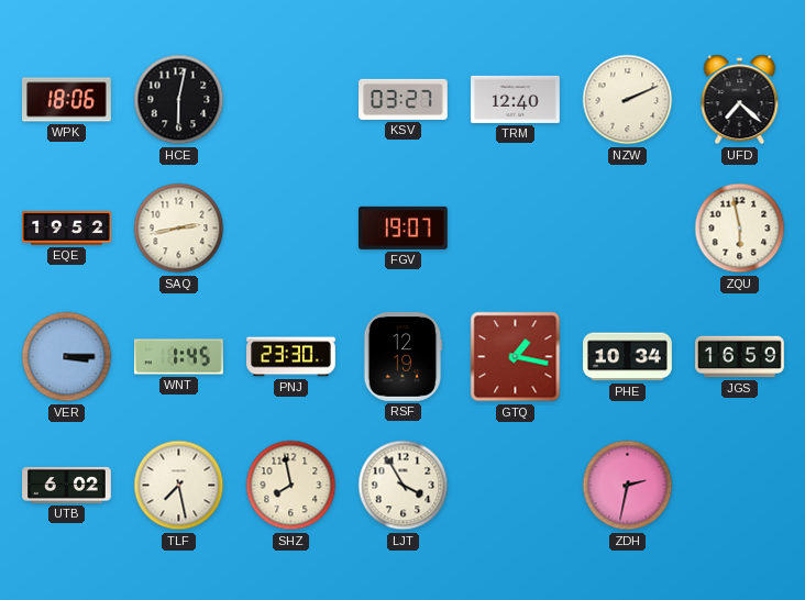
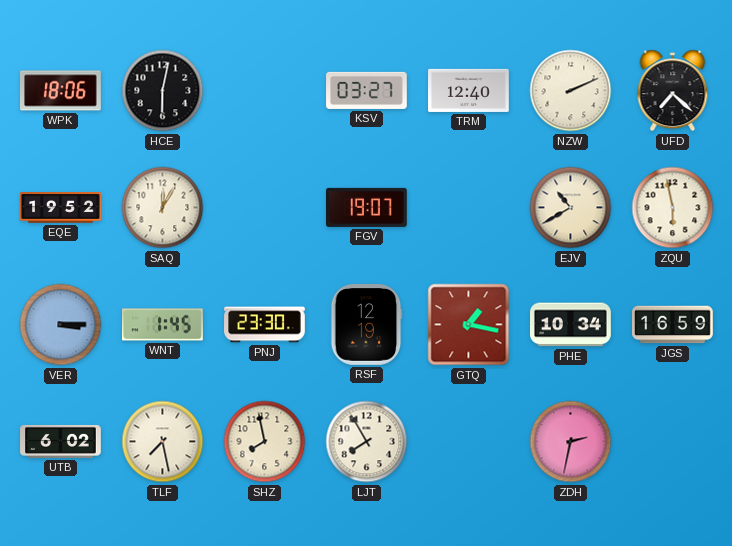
SAQ: 2:43 -> 12:05 (163, 208)
EJV: none -> 10:40 (571, 208)
LJT: 3:55 -> 7:55 (367, 442)
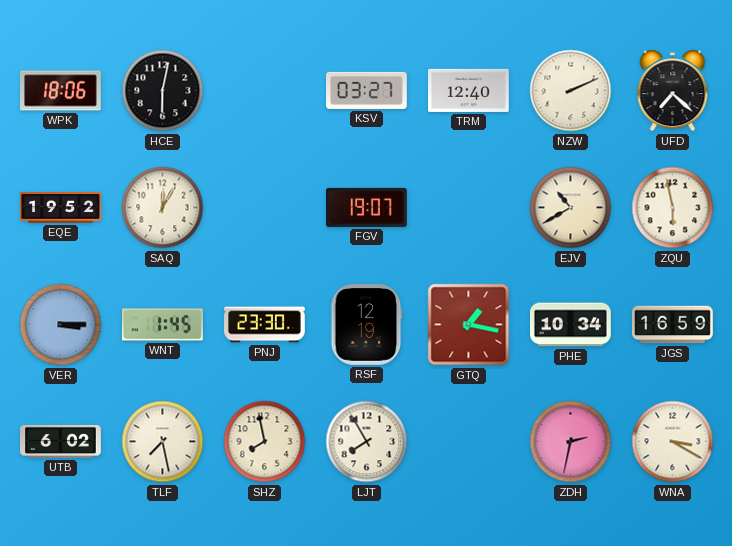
WNA: none -> 3:20 (673, 442)
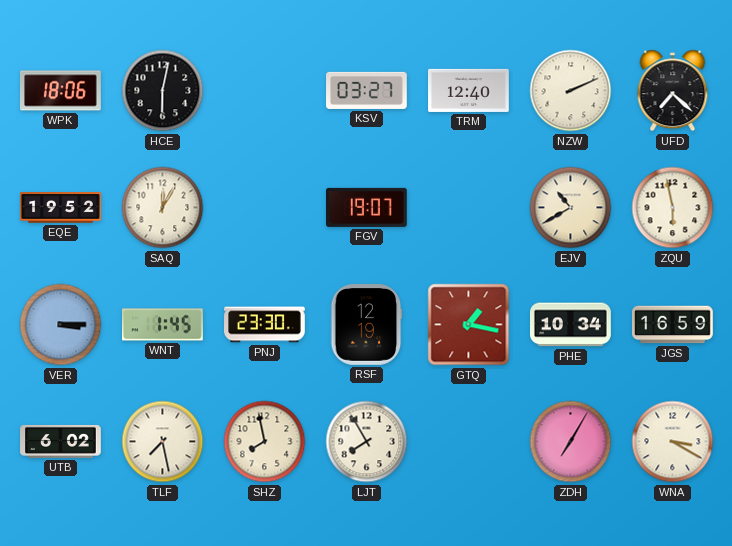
ZDH: 2:32 -> 7:05 (571, 442)
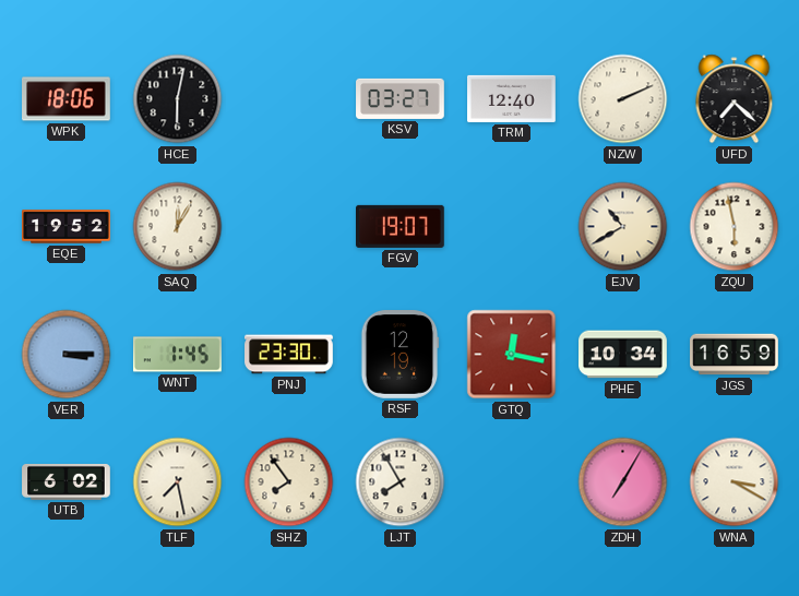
GTQ: 1:17 -> 12:17 (512, 355)
SHZ: 7:58 -> 7:54 (289, 482)
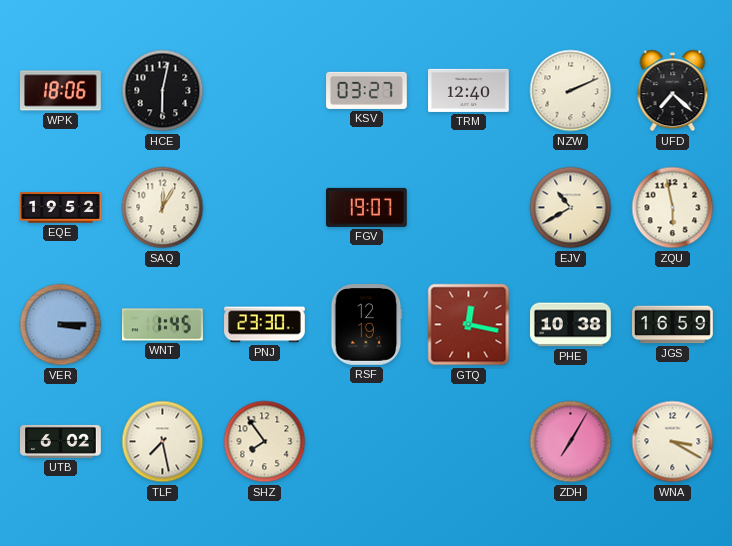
PHE: 10:34 -> 10:38 (571, 325)
LJT: 7:55 -> none (401, 482)
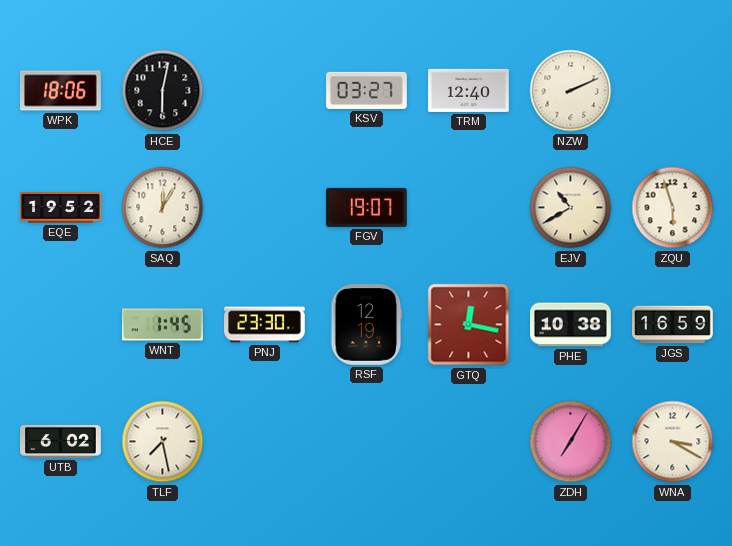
UFD: 7:22 -> none (673, 91)
ZQU: 5:58 -> 5:57 (673, 208)
VER: 3:15 -> none (61, 325)
SHZ: 7:54 -> none (265, 442)
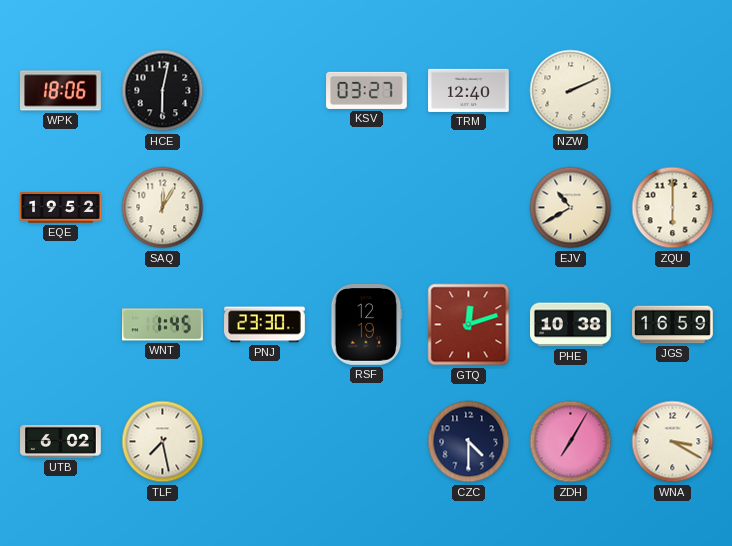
FGV: 19:07 -> none (367, 207)
ZQU: 5:57 -> 6:00 (673, 208)
GTQ: 12:17 -> 12:12 (469, 325)
CZC: none -> 4:30 (469, 442)
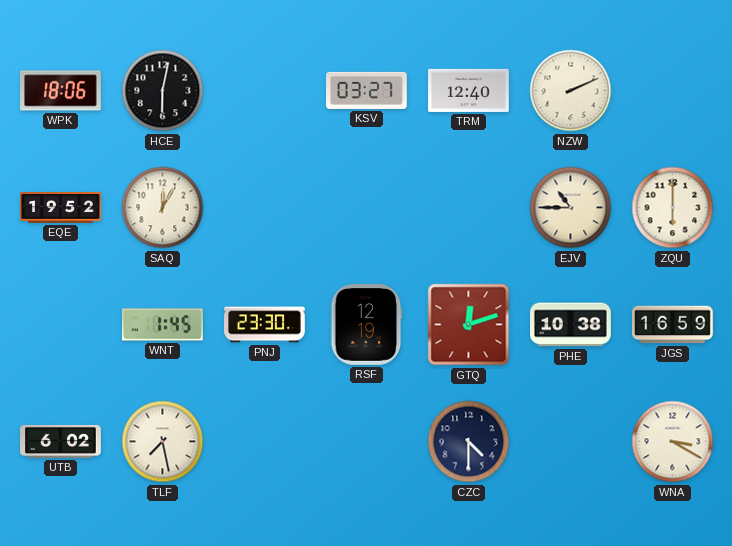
EJV: 10:40 -> 10:45 (571, 208)
ZDH: 7:05 -> none (571, 442)
